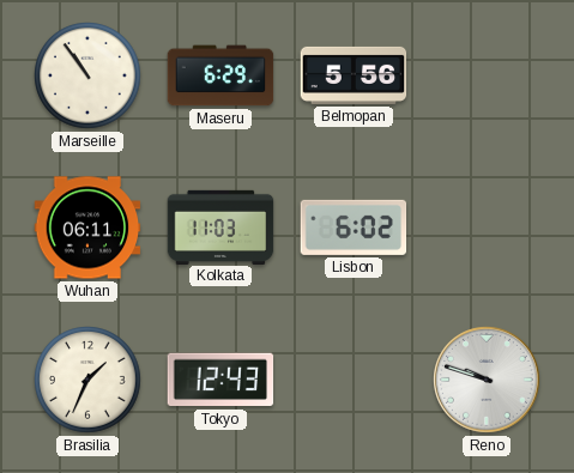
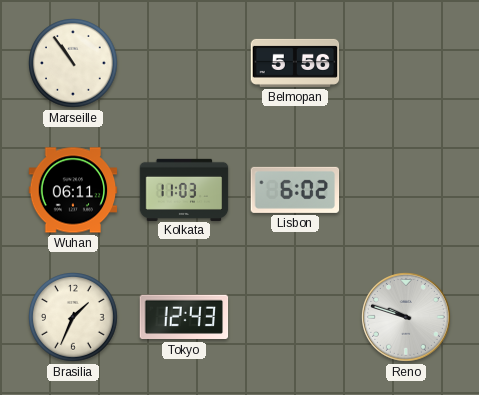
Maseru: 6:29 -> none (220, 75)
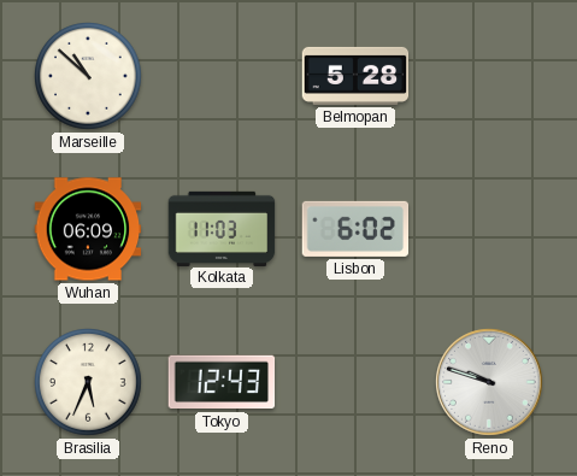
Marseille: 10:54 -> 10:52 (89, 77)
Belmopan: 5:56 -> 5:28 (355, 76)
Wuhan: 06:11 -> 06:09 (88, 229)
Brasilia: 1:34 -> 5:34 (89, 383)
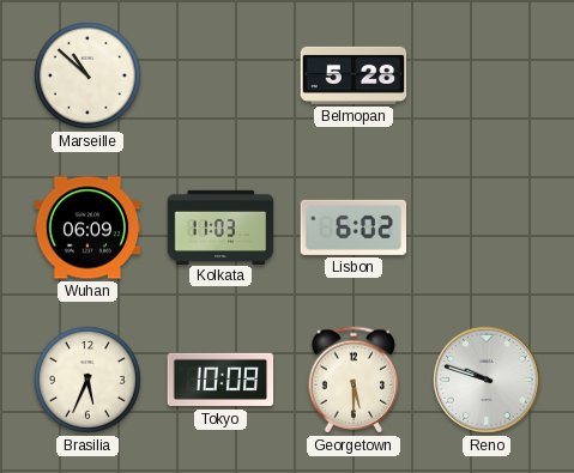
Tokyo: 12:43 -> 10:08 (220, 380)
Georgetown: none -> 5:30 (354, 380)
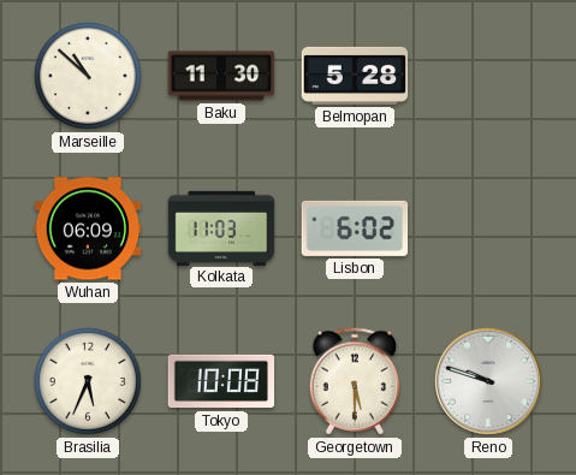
Baku: none -> 11:30 (221, 76)
